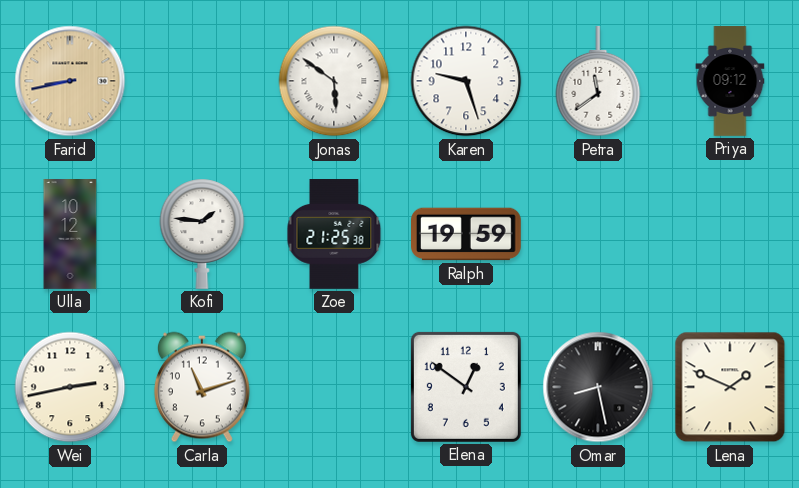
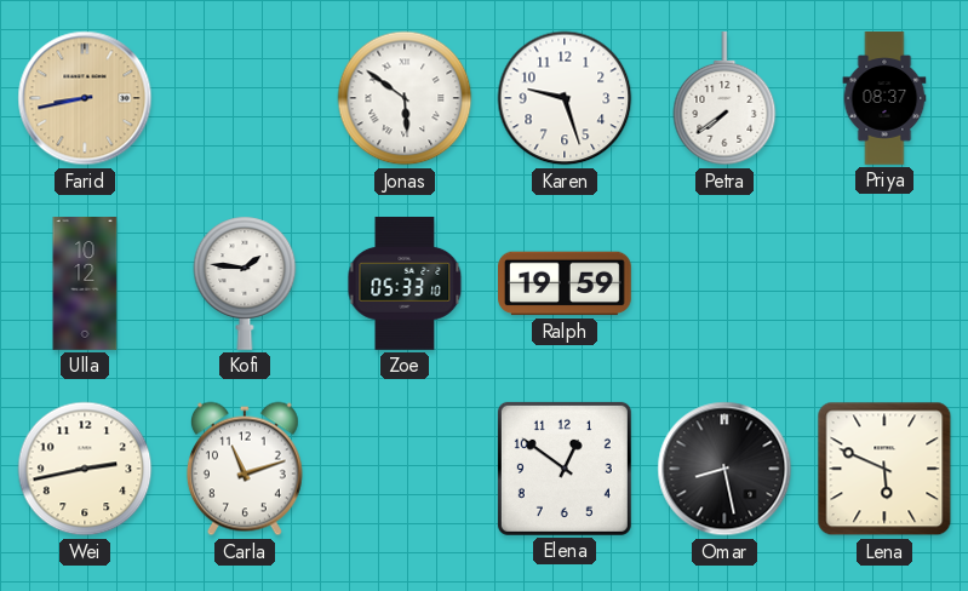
Petra: 11:39 -> 7:39 (724, 99)
Priya: 09:12 -> 08:37 (884, 98)
Zoe: 21:25 -> 05:33 (405, 285)
Lena: 1:49 -> 5:49 (884, 469)
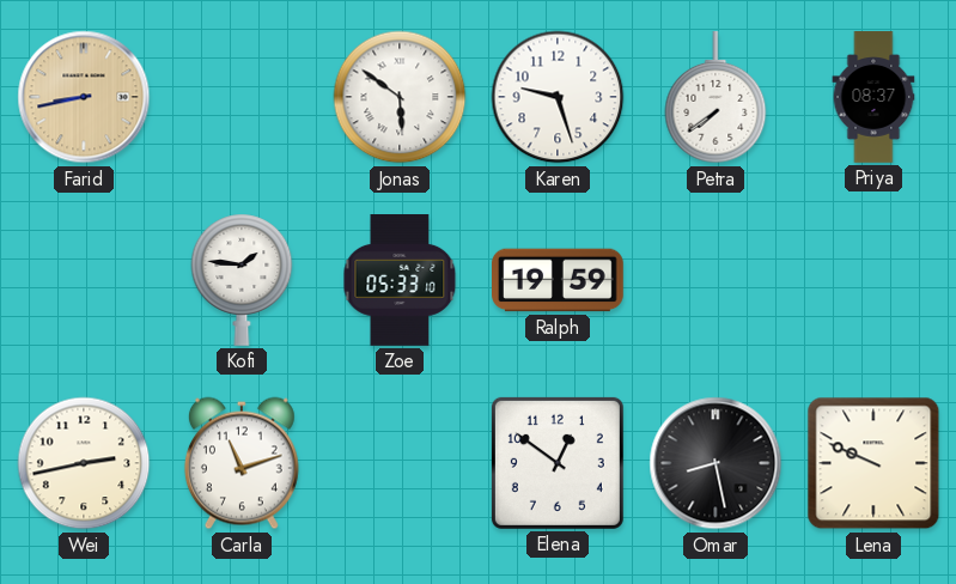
Ulla: 10:12 -> none (85, 283)
Lena: 5:49 -> 9:49 (873, 463)
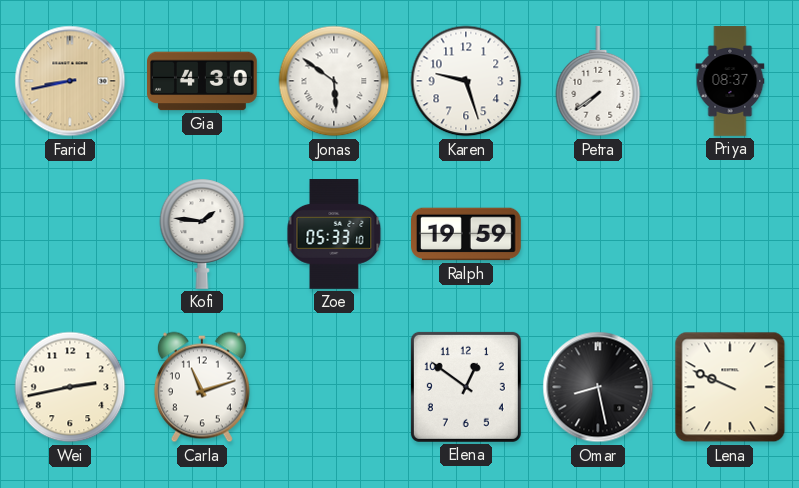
Gia: none -> 4:30 (203, 81)
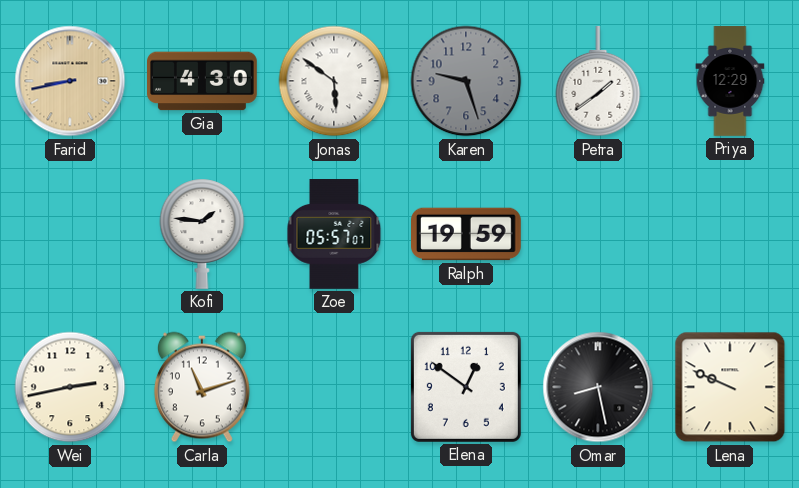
Karen dial: white -> grey (466, 81)
Petra: 7:39 -> 1:39 (598, 82)
Priya: 08:37 -> 12:29 (730, 81)
Zoe: 05:33 -> 05:57 (334, 235)
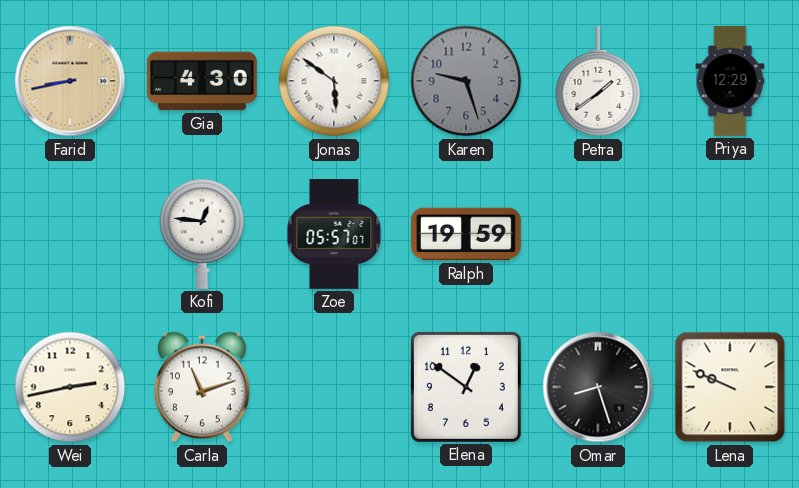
Kofi: 1:46 -> 12:46 (202, 234)
Omar: 8:28 -> 8:27 (598, 387)
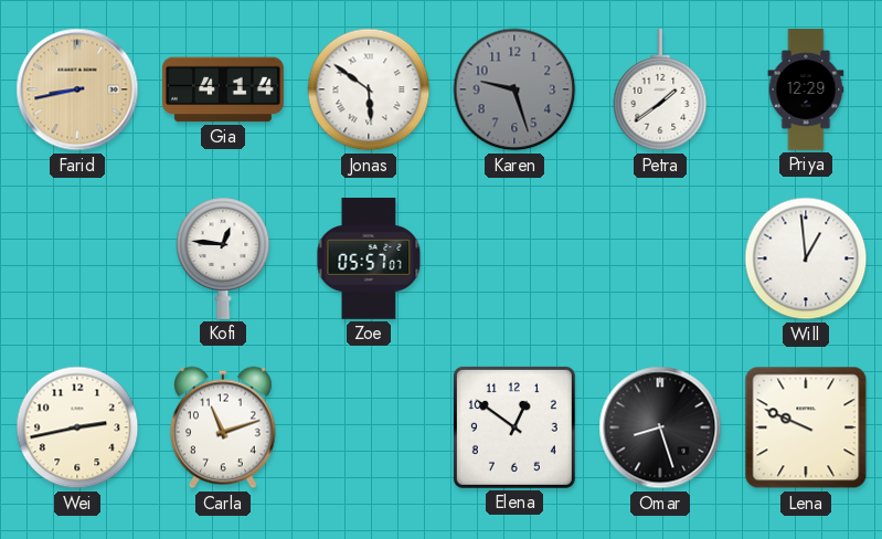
Gia: 4:30 -> 4:14 (224, 89)
Ralph: 19:59 -> none (467, 234)
Will: none -> 12:59 (806, 258)
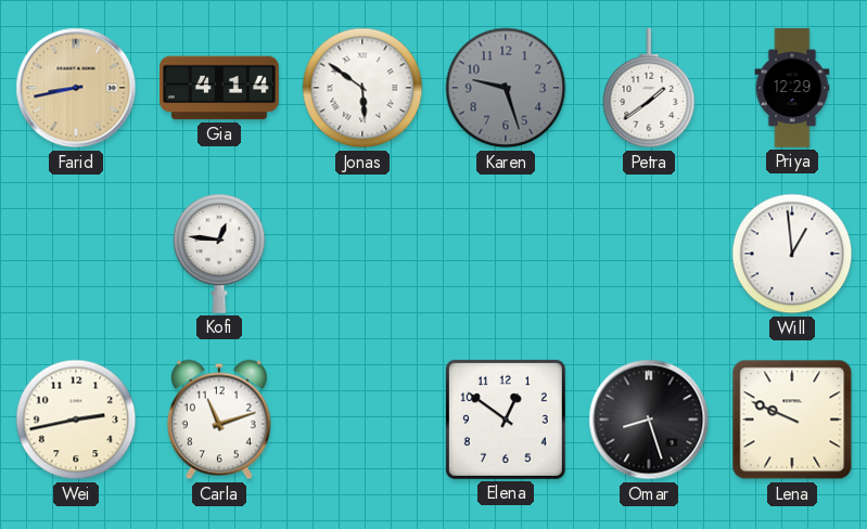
Zoe: 05:57 -> none (369, 260)
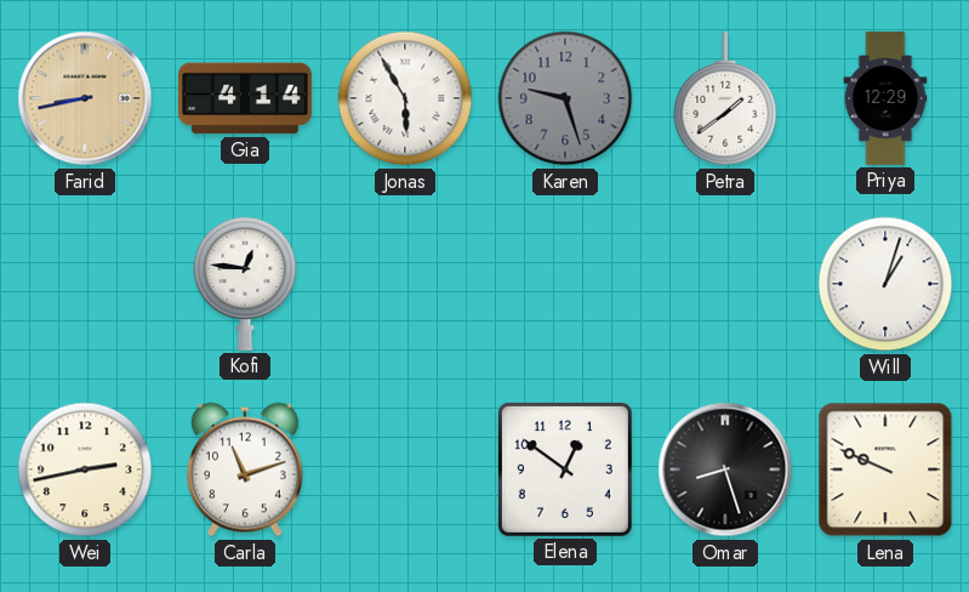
Jonas: 5:51 -> 5:55 (405, 98)
Will: 12:59 -> 1:03 (885, 284)
